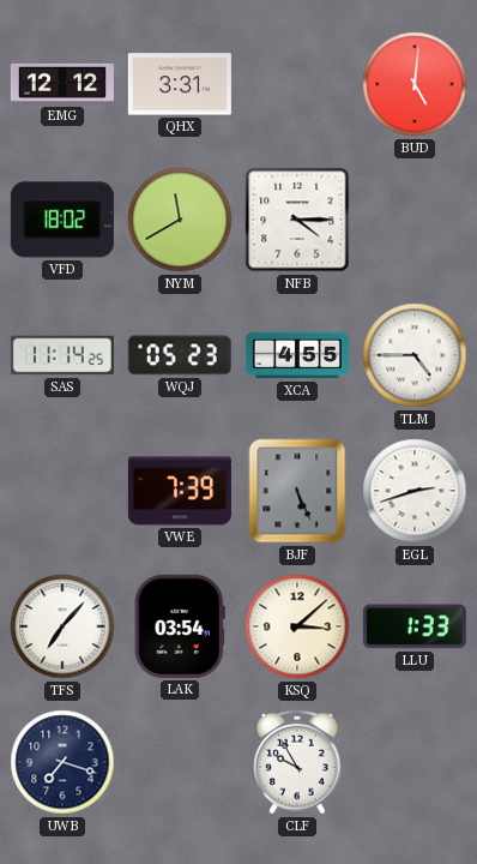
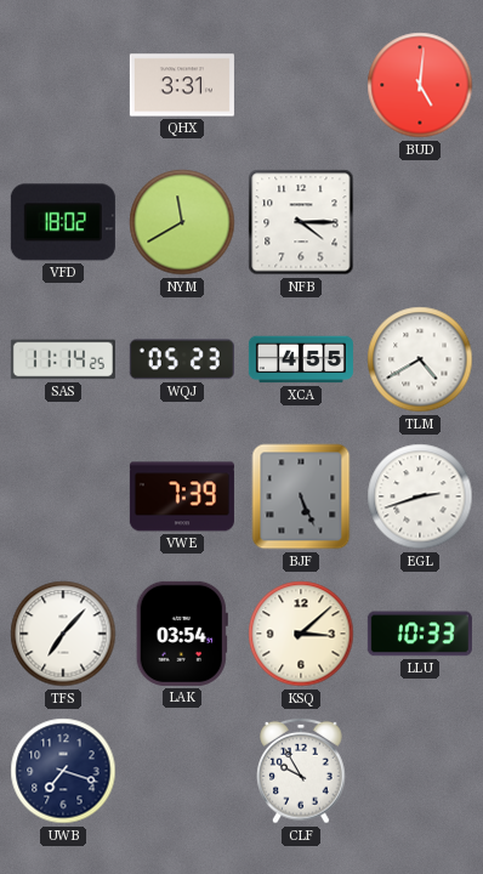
EMG: 12:12 -> none (62, 84)
TLM: 4:45 -> 4:40 (420, 359)
LLU: 1:33 -> 10:33 (420, 634)
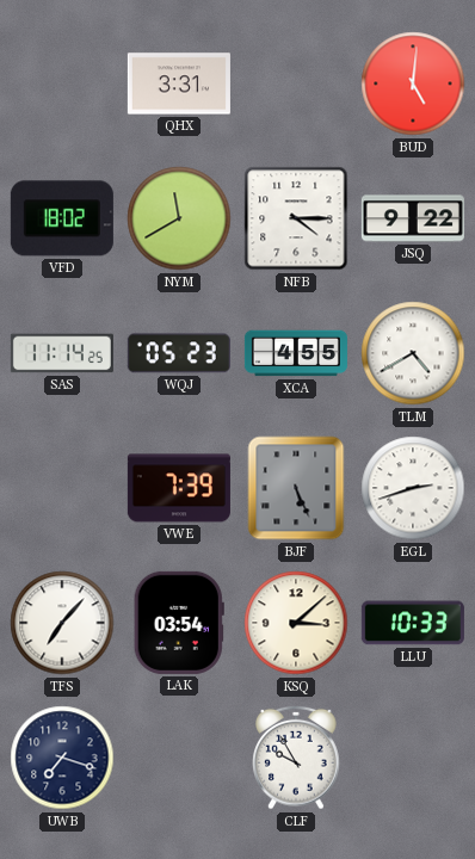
JSQ: none -> 9:22 (413, 218)
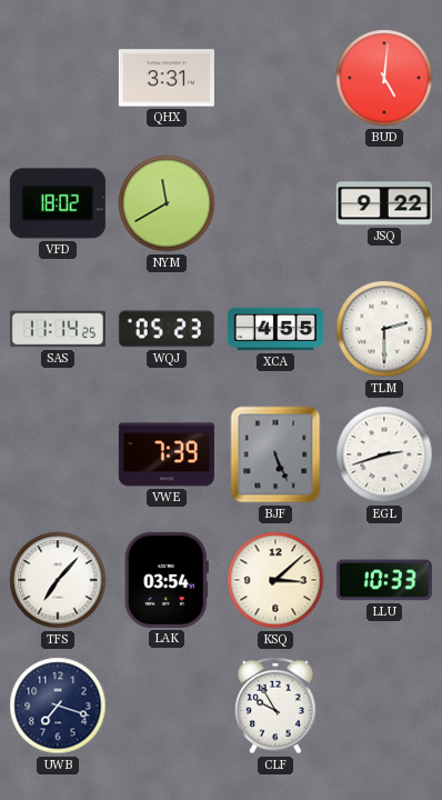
NFB: 4:15 -> none (296, 218)
TLM: 4:40 -> 2:30 (384, 329)
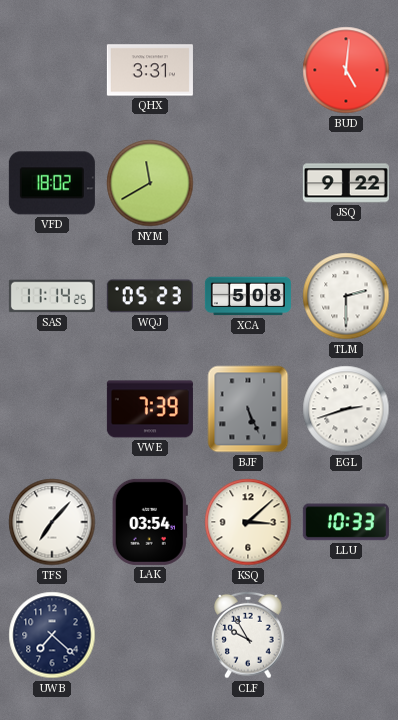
XCA: 4:55 -> 5:08 (248, 296)
UWB: 7:18 -> 7:22 (52, 635)
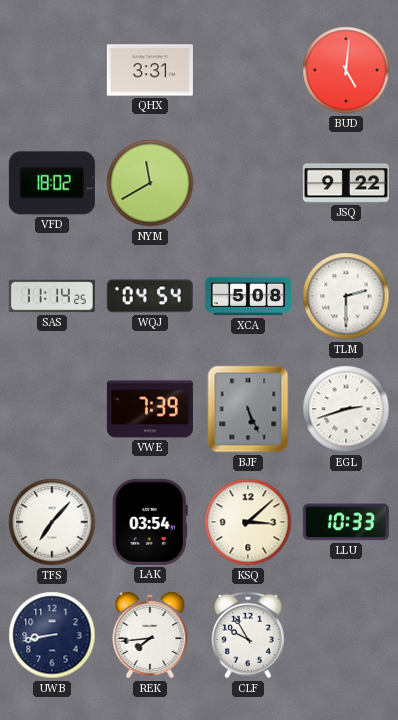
WQJ: 05:23 -> 04:54 (150, 296)
UWB: 7:22 -> 8:43 (52, 635)
REK: none -> 7:44 (150, 635)
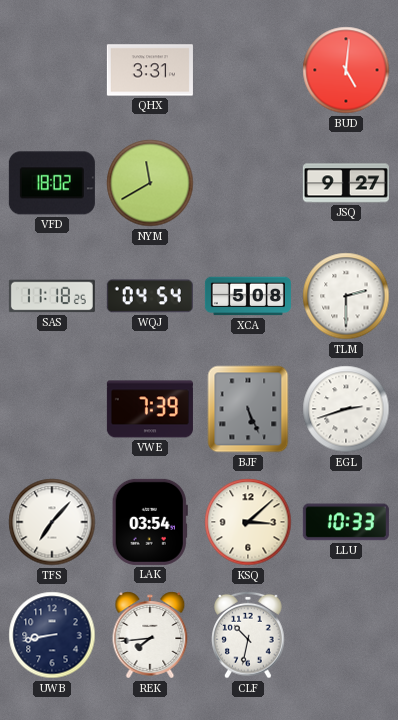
JSQ: 9:22 -> 9:27 (346, 183)
SAS: 11:14 -> 11:18 (52, 296)
CLF: 9:55 -> 10:32 (248, 635)
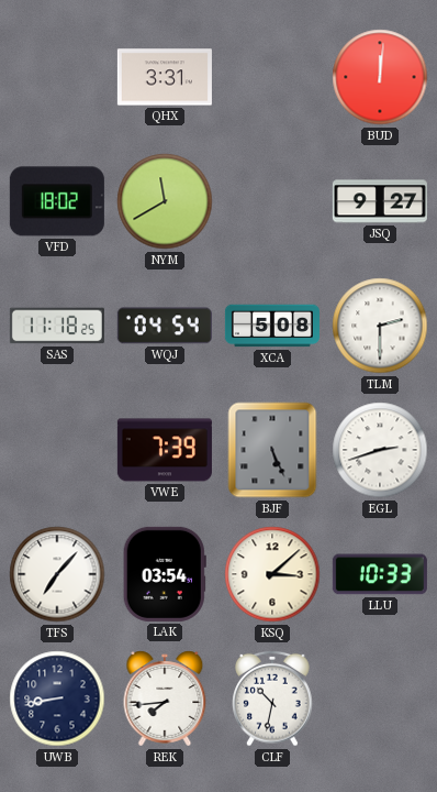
BUD: 5:01 -> 12:01 (380, 77)
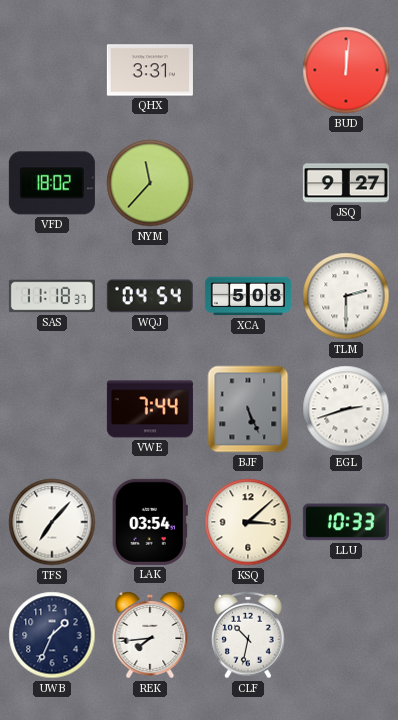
NYM: 11:40 -> 11:37 (150, 183)
SAS: 11:18:25 -> 11:18:37 (52, 296)
VWE: 7:39 -> 7:44 (150, 409)
UWB: 8:43 -> 1:34 (52, 635)
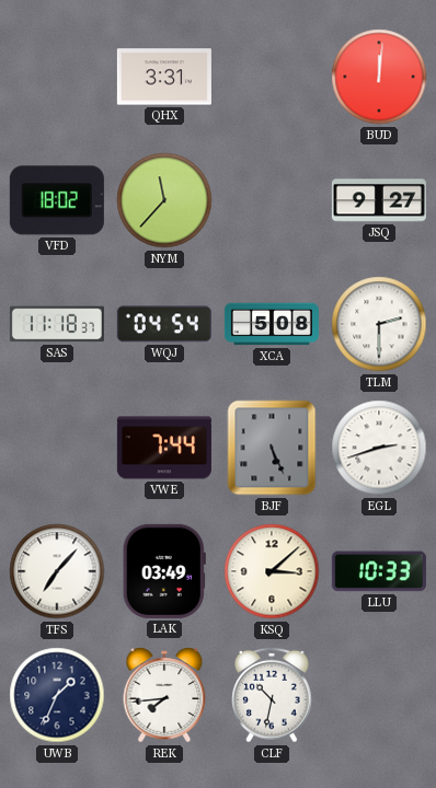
LAK: 03:54 -> 03:49 (164, 571)
